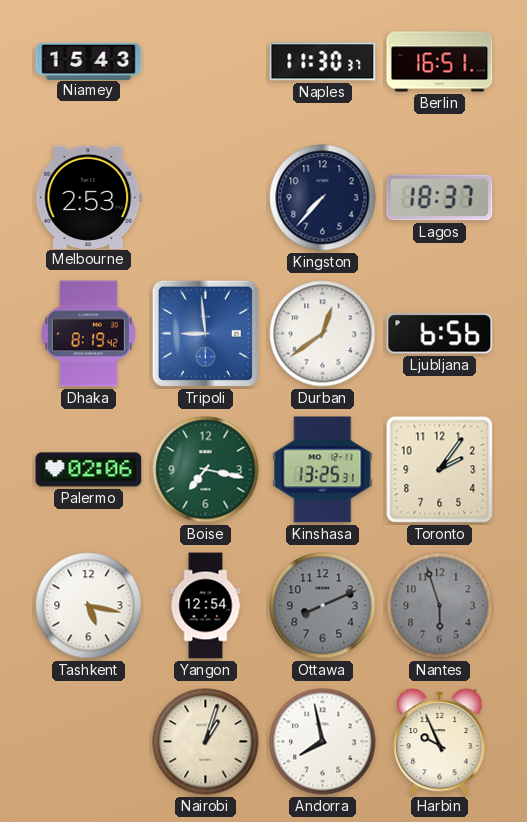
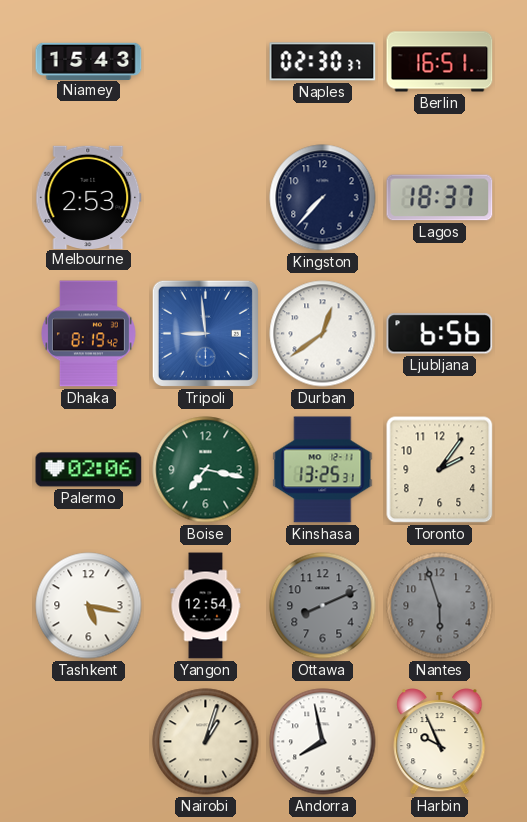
Naples: 11:30 -> 02:30 (323, 62)
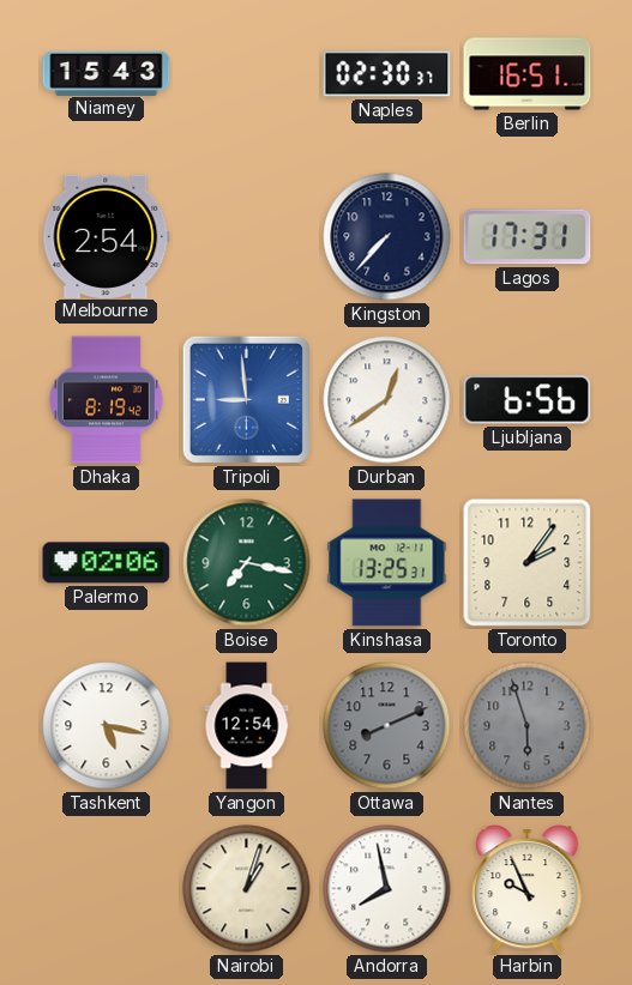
Melbourne: 2:53 -> 2:54 (107, 236)
Lagos: 18:37 -> 17:31 (528, 237)
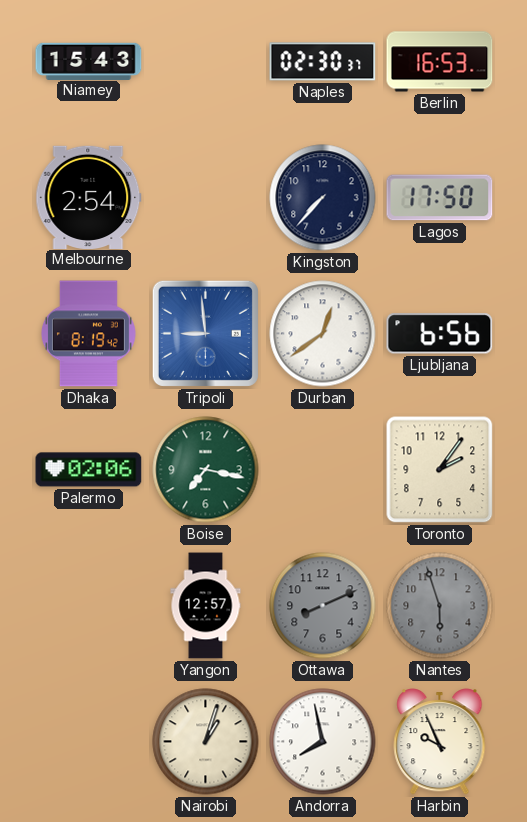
Berlin: 16:51 -> 16:53 (440, 62)
Lagos: 17:31 -> 17:50 (440, 198)
Kinshasa: 13:25 -> none (387, 563)
Tashkent: 5:17 -> none (107, 726)
Yangon: 12:54 -> 12:57 (206, 606)
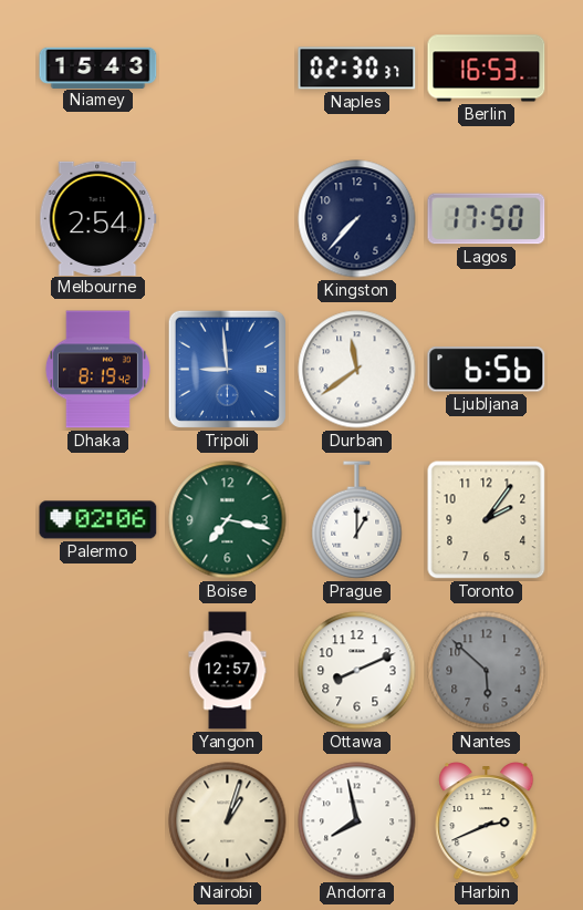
Durban: 12:39 -> 11:39 (357, 370)
Prague: none -> 1:00 (357, 520)
Ottawa dial: grey -> white (357, 671)
Nantes: 5:57 -> 5:52 (487, 671)
Harbin: 9:56 -> 2:41 (487, 821)
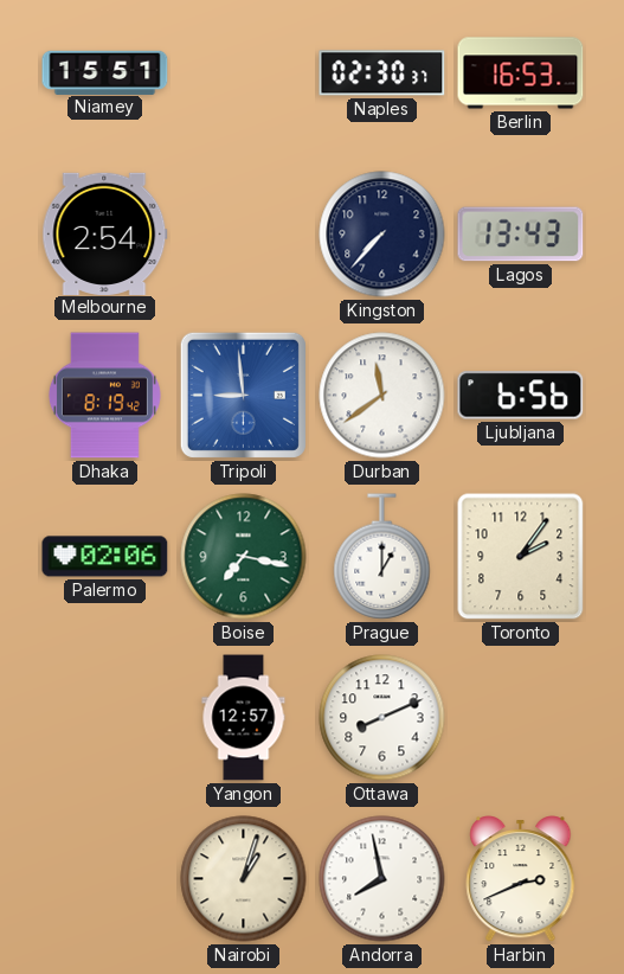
Niamey: 15:43 -> 15:51 (105, 72)
Lagos: 17:50 -> 13:43 (521, 235)
Nantes: 5:52 -> none (487, 671)
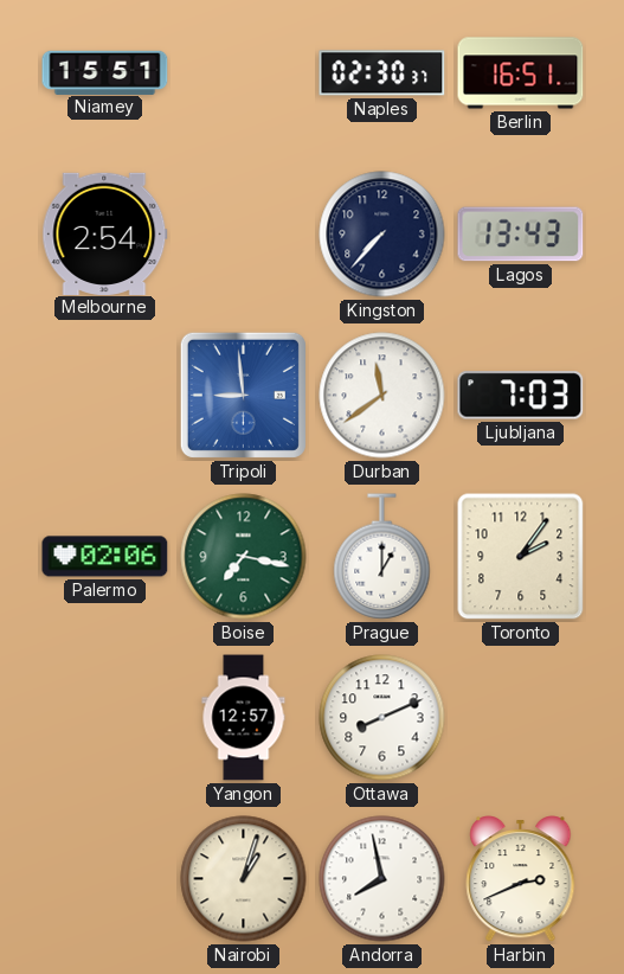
Berlin: 16:53 -> 16:51 (521, 73)
Dhaka: 8:19 -> none (104, 396)
Ljubljana: 6:56 -> 7:03 (521, 396)
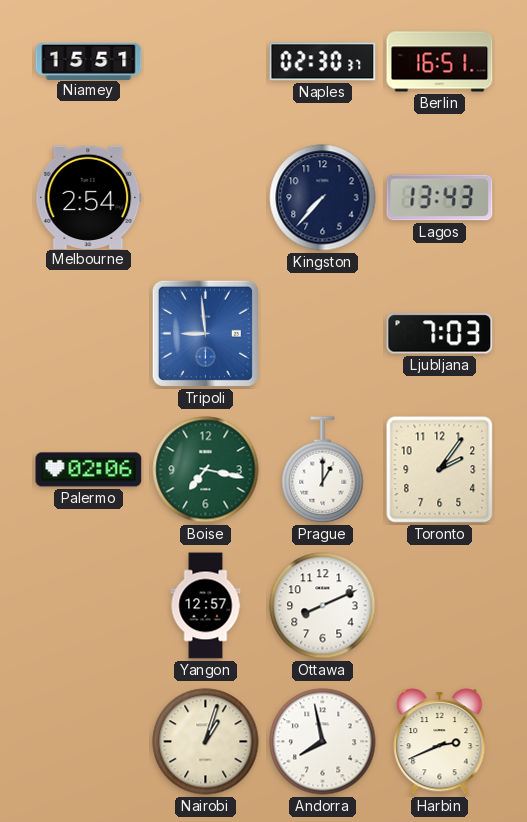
Durban: 11:39 -> none (382, 396)
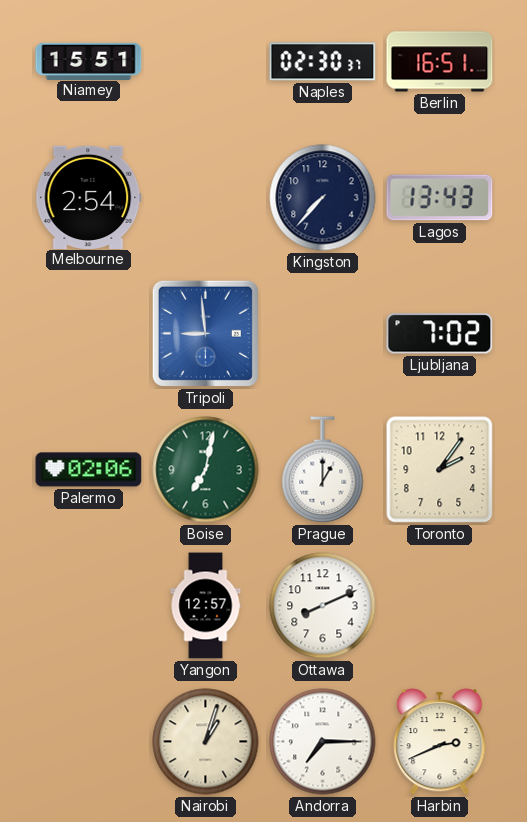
Ljubljana: 7:03 -> 7:02 (440, 334)
Boise: 7:17 -> 7:02 (206, 470)
Andorra: 7:58 -> 7:15 (323, 742)
